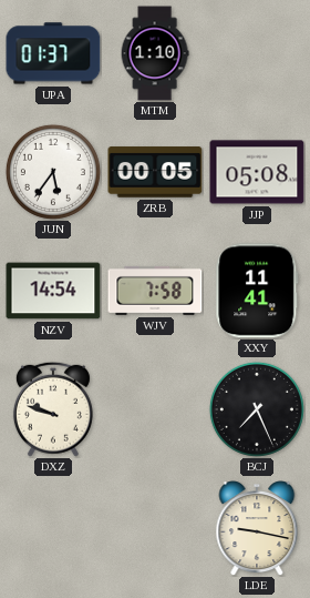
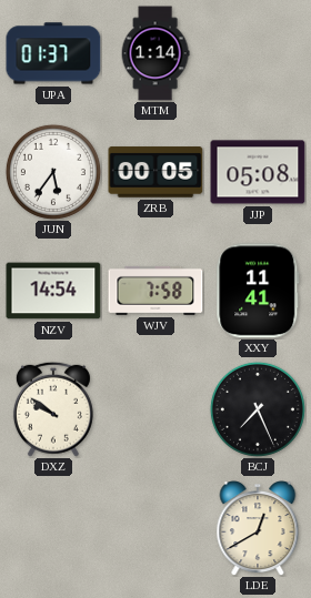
MTM: 1:10 -> 1:14 (155, 53)
DXZ: 9:48 -> 9:51 (53, 409)
LDE: 9:17 -> 12:40 (258, 528)
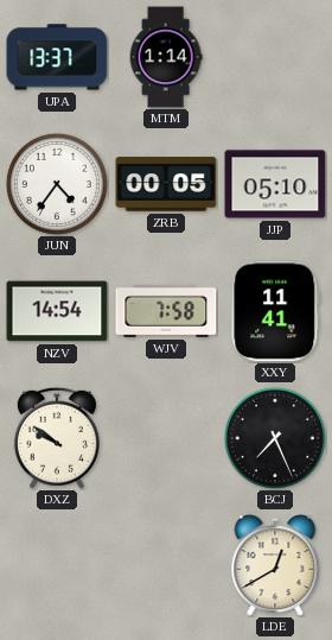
UPA: 01:37 -> 13:37 (57, 57)
JUN: 5:36 -> 4:36 (57, 184)
JJP: 05:08 -> 05:10 (275, 184)
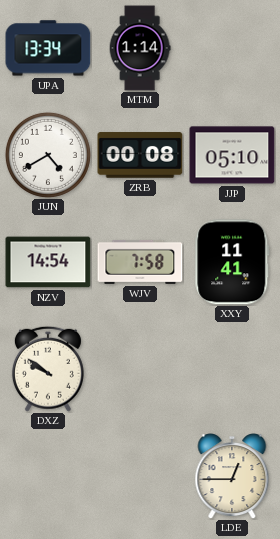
UPA: 13:37 -> 13:34 (48, 48)
JUN: 4:36 -> 4:40 (48, 155)
ZRB: 00:05 -> 00:08 (140, 155)
BCJ: 7:26 -> none (275, 438)
LDE: 12:40 -> 12:45 (232, 476)
